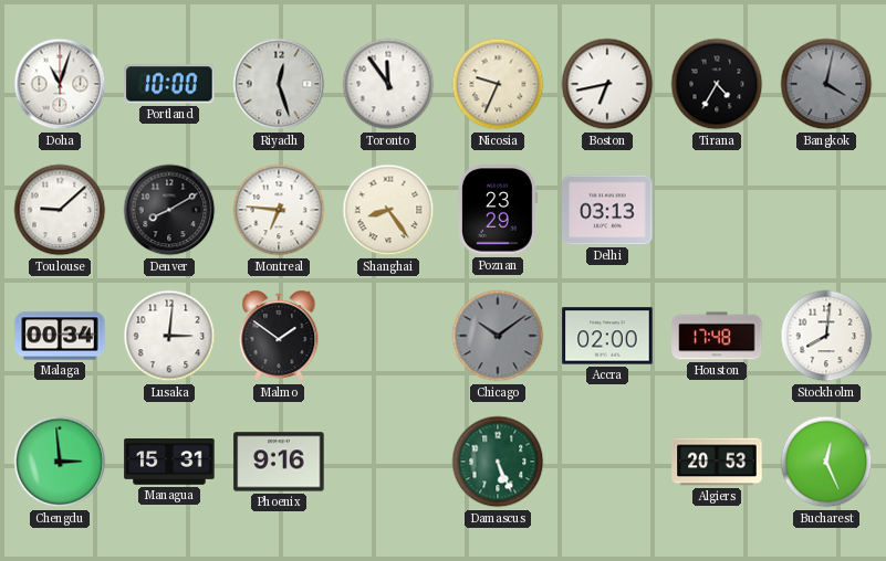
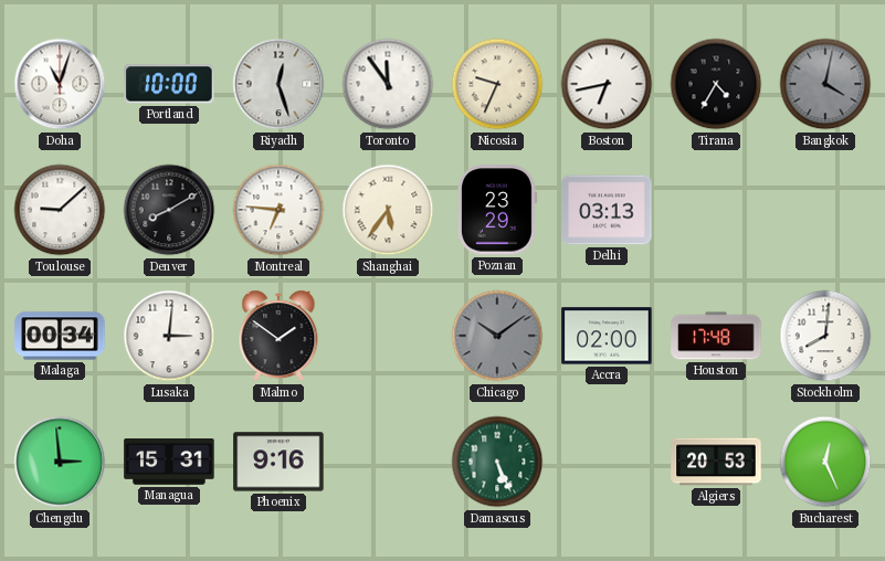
Shanghai: 8:24 -> 5:36 (388, 210)
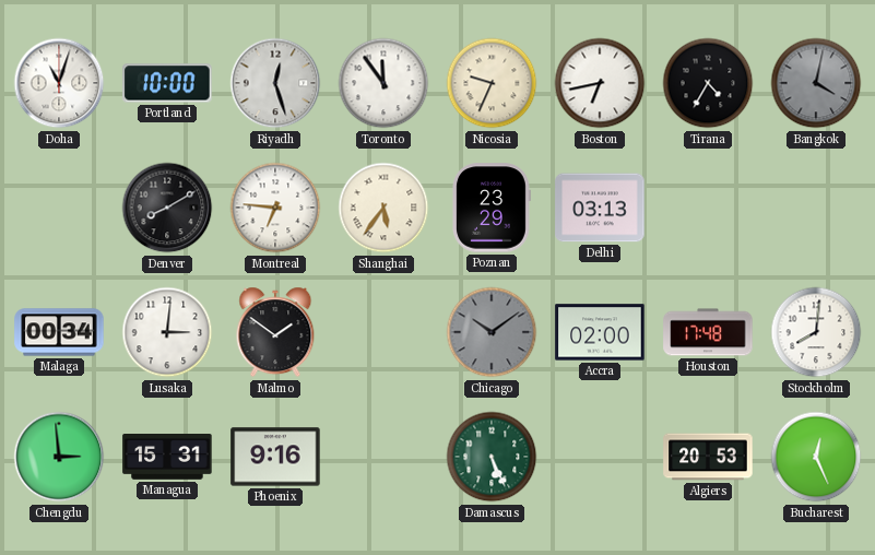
Toulouse: 9:08 -> none (60, 210)
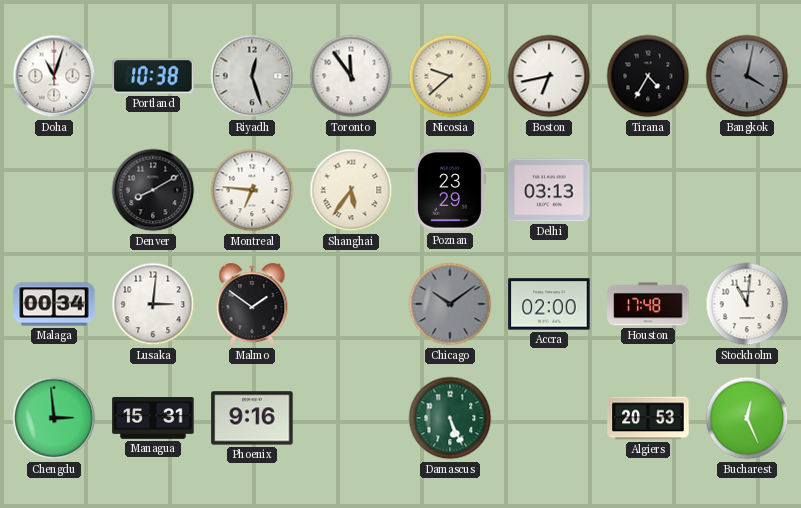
Portland: 10:00 -> 10:38 (153, 76)
Nicosia: 9:34 -> 9:38 (450, 76)
Stockholm: 8:01 -> 11:01 (747, 304)
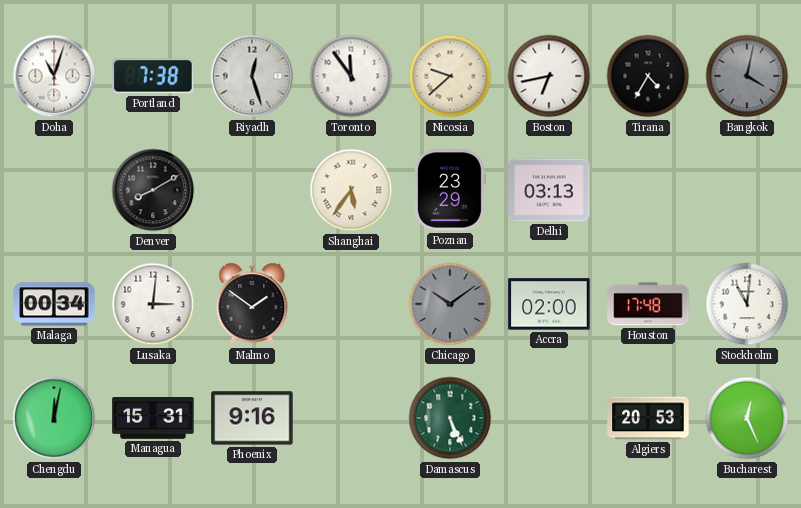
Portland: 10:38 -> 7:38 (153, 76)
Montreal: 6:46 -> none (252, 190)
Chengdu: 2:59 -> 12:02 (54, 418)
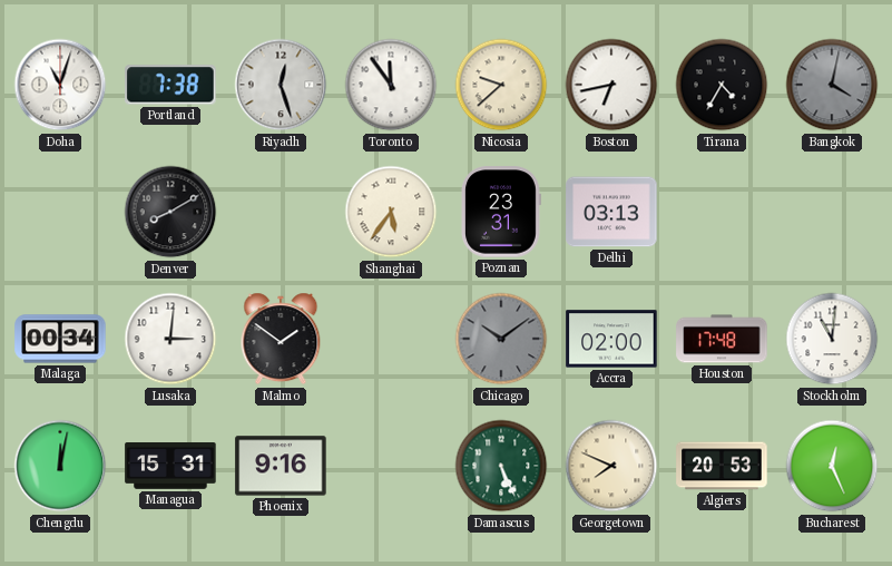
Poznan: 23:29 -> 23:31 (501, 212)
Georgetown: none -> 7:49 (611, 466)
